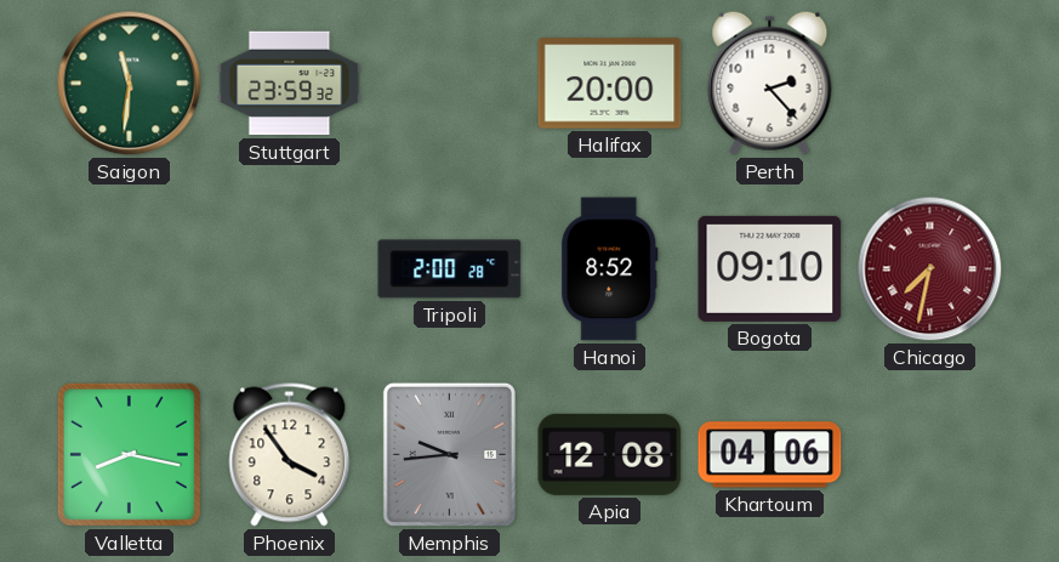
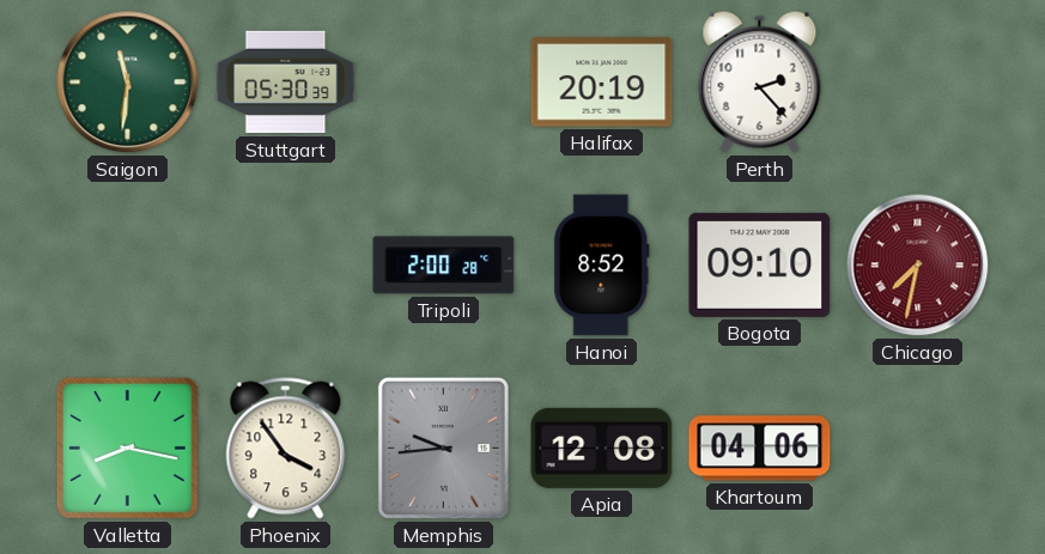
Stuttgart: 23:59 -> 05:30 (286, 83)
Halifax: 20:00 -> 20:19 (602, 83)
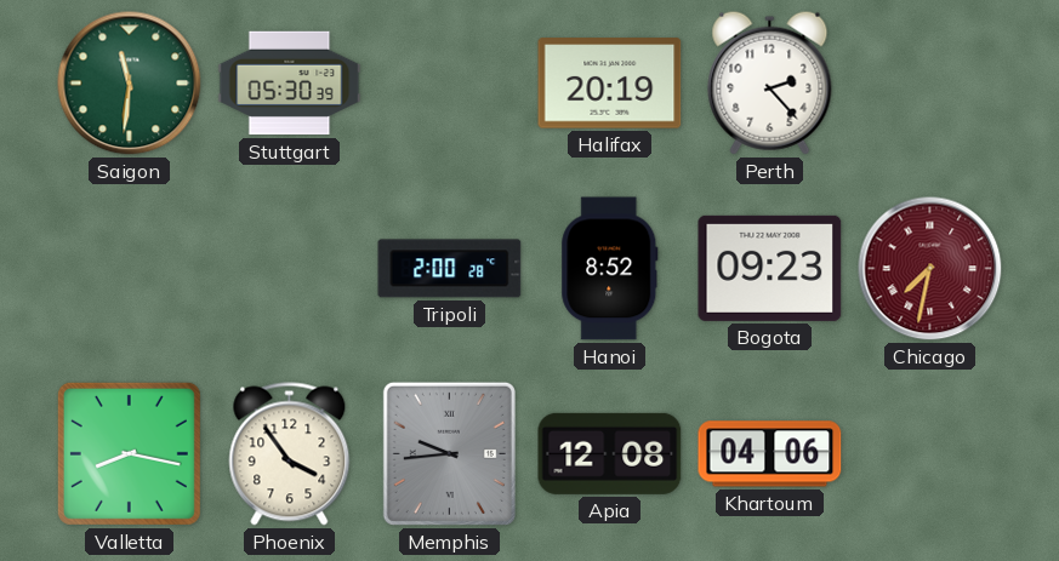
Bogota: 09:10 -> 09:23 (770, 268)
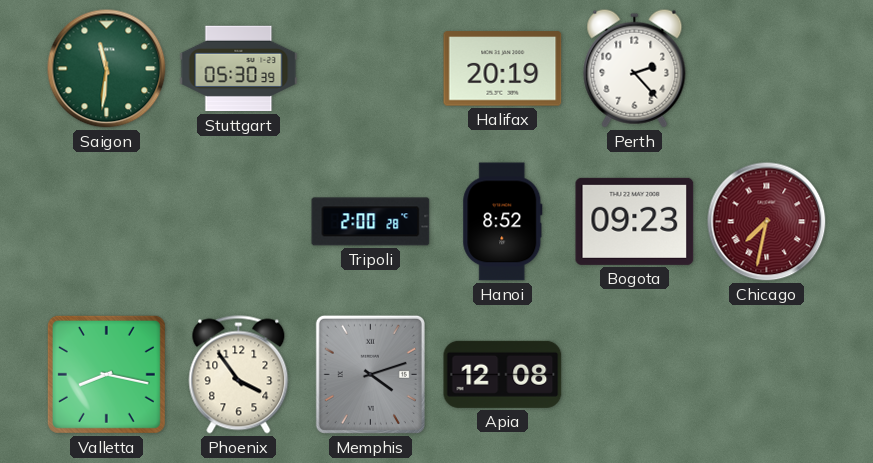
Memphis: 9:44 -> 4:12 (370, 374)
Khartoum: 04:06 -> none (770, 454)
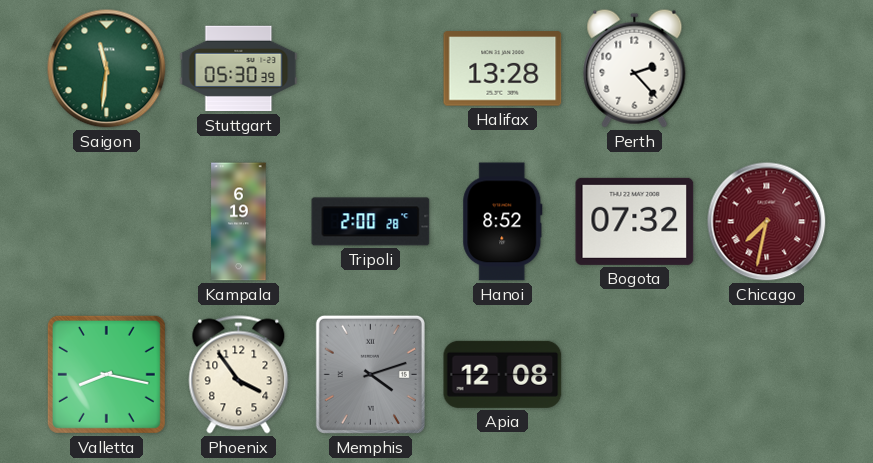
Halifax: 20:19 -> 13:28 (503, 69)
Kampala: none -> 6:19 (239, 222)
Bogota: 09:23 -> 07:32 (635, 221)
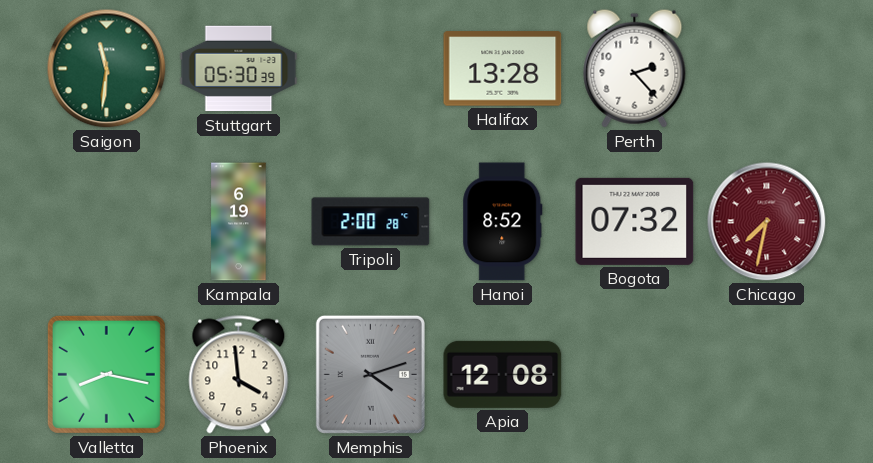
Phoenix: 3:54 -> 3:59 (239, 375)
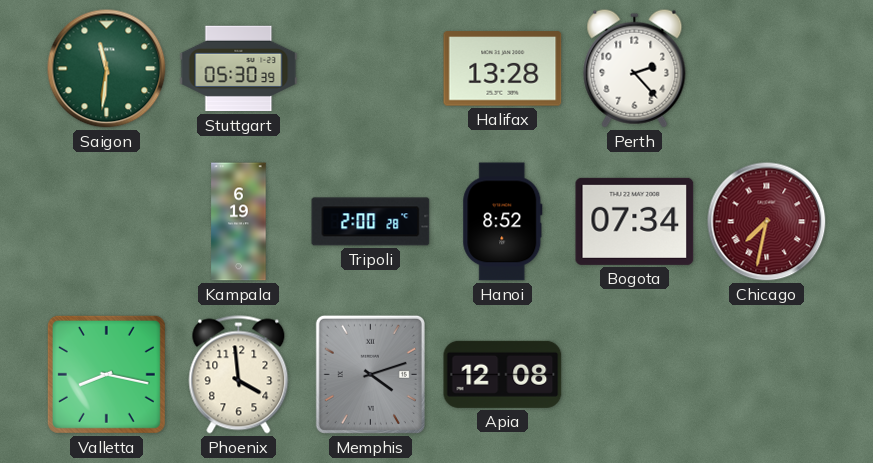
Bogota: 07:32 -> 07:34 (635, 221)
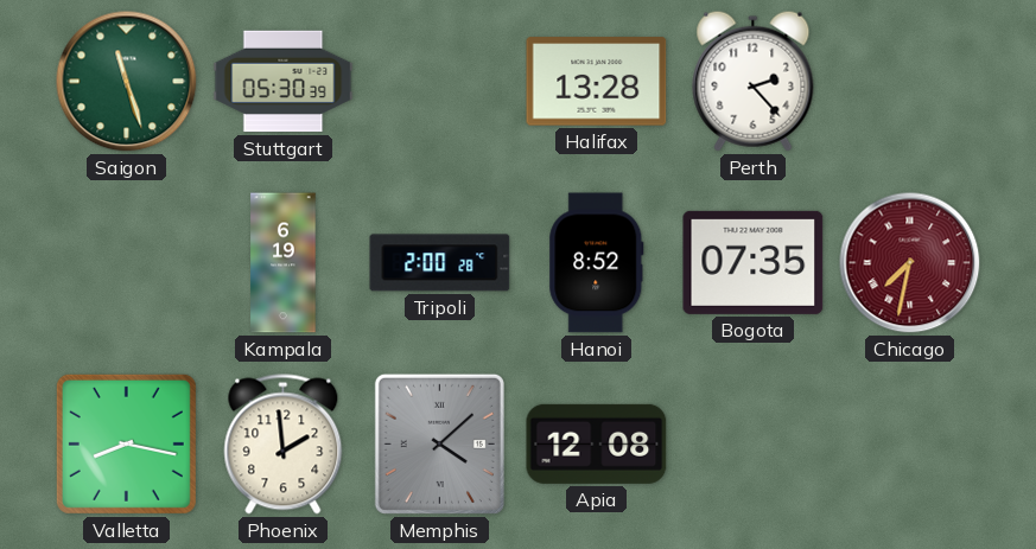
Saigon: 11:31 -> 11:27 (127, 82)
Bogota: 07:34 -> 07:35 (754, 262)
Phoenix: 3:59 -> 1:59 (284, 445)
Memphis: 4:12 -> 4:08 (439, 443)
